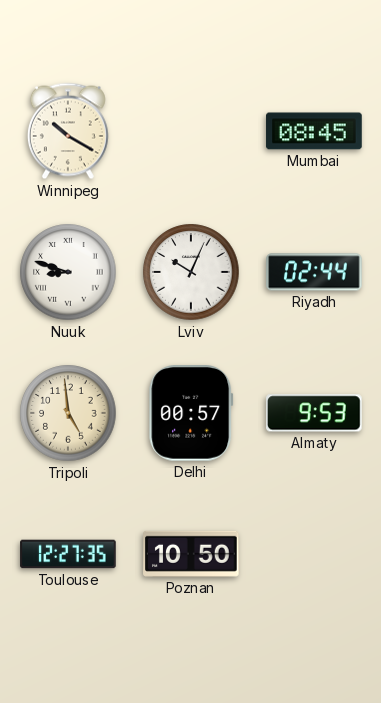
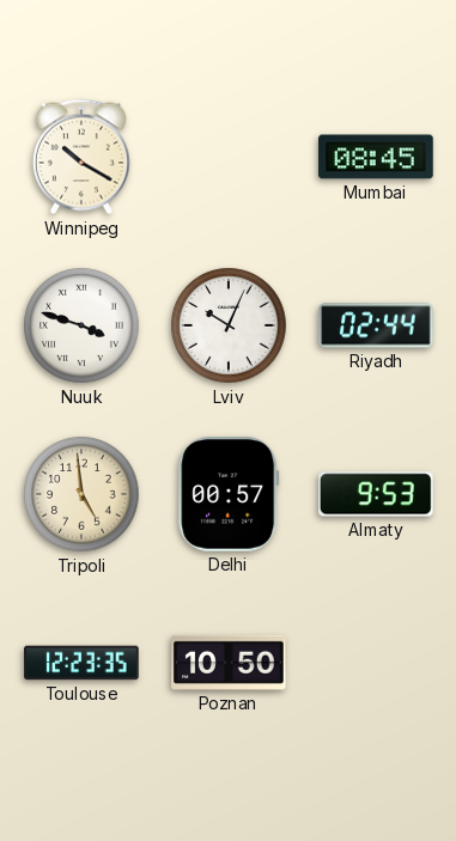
Nuuk: 8:48 -> 3:48 (81, 325)
Toulouse: 12:27 -> 12:23 (81, 663)
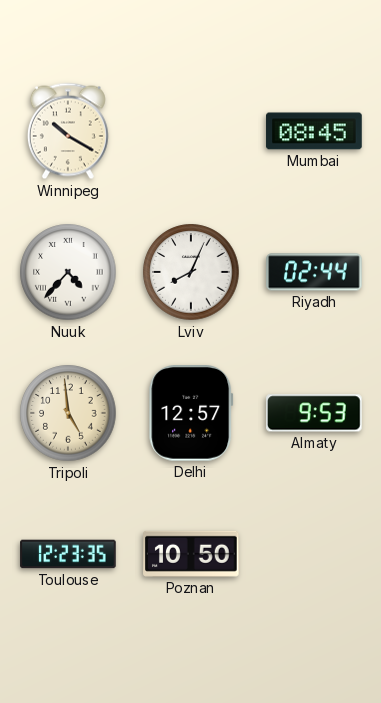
Nuuk: 3:48 -> 4:37 (68, 272)
Lviv: 10:04 -> 8:04 (191, 272)
Delhi: 00:57 -> 12:57 (191, 414)
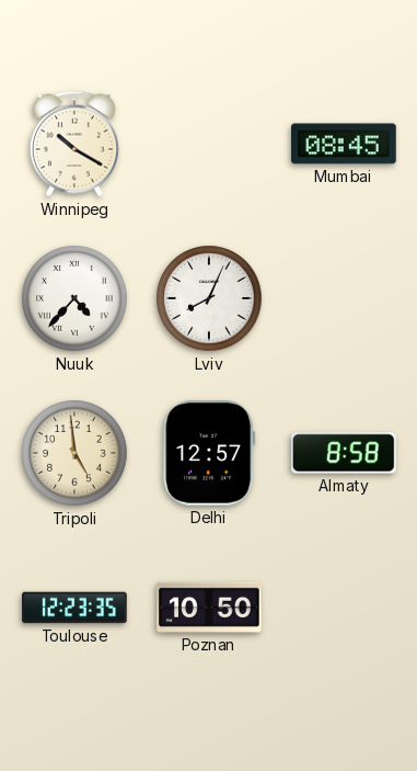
Riyadh: 02:44 -> none (314, 272)
Almaty: 9:53 -> 8:58 (345, 453)
